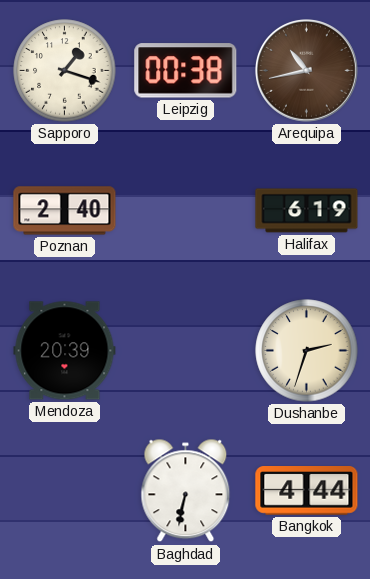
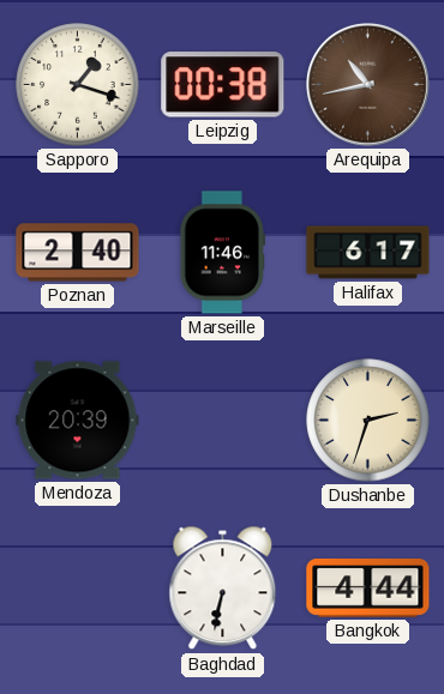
Marseille: none -> 11:46 (222, 253)
Halifax: 6:19 -> 6:17 (368, 253)
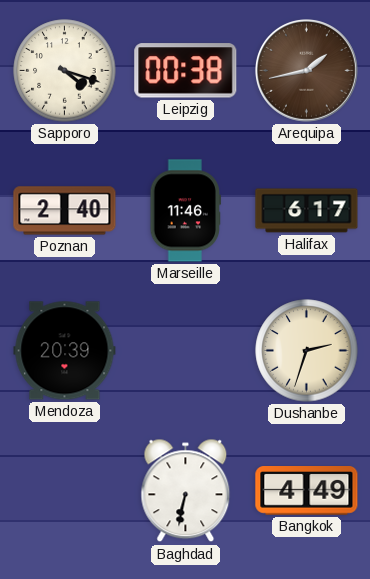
Sapporo: 1:18 -> 4:18 (65, 71)
Arequipa: 10:43 -> 1:43 (307, 71)
Bangkok: 4:44 -> 4:49 (307, 491)
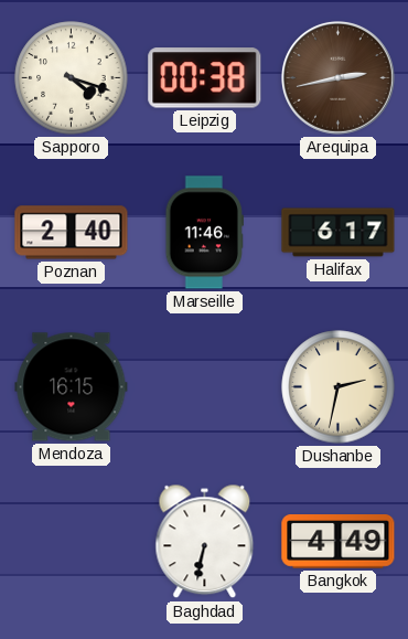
Arequipa: 1:43 -> 2:43 (339, 78)
Mendoza: 20:39 -> 16:15 (72, 387)
Dushanbe: 2:33 -> 2:32 (339, 387)
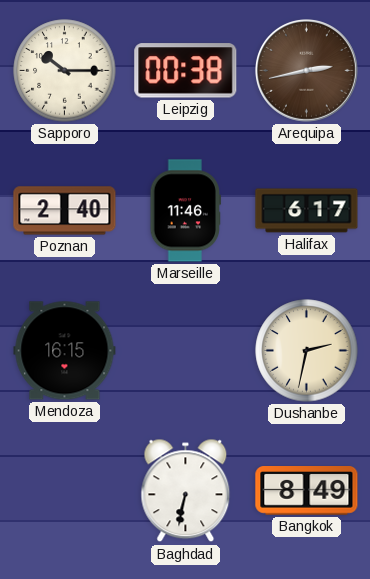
Sapporo: 4:18 -> 10:15 (65, 71)
Bangkok: 4:49 -> 8:49 (307, 491)
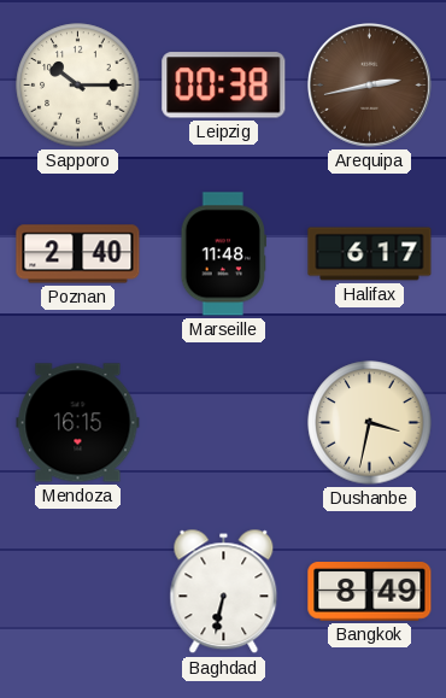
Marseille: 11:46 -> 11:48 (223, 254)
Dushanbe: 2:32 -> 3:32 (370, 423)
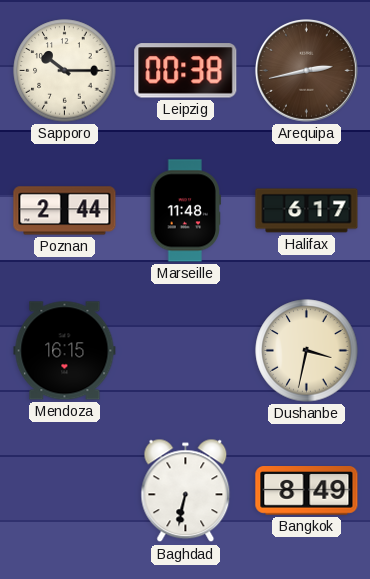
Poznan: 2:40 -> 2:44 (65, 211)
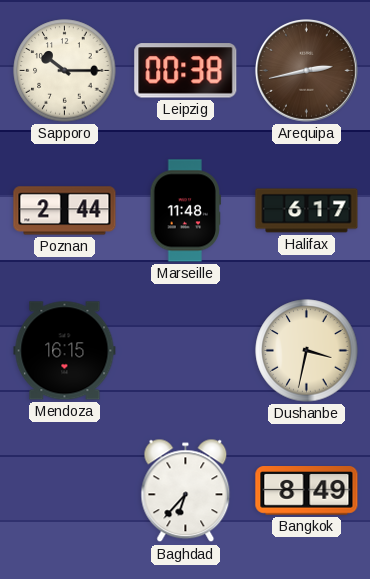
Baghdad: 6:32 -> 6:37 (186, 491)
